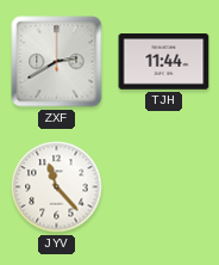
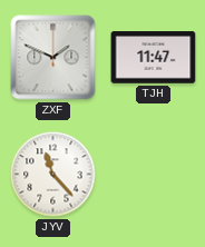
ZXF: 2:40 -> 1:49 (53, 58)
TJH: 11:44 -> 11:47 (154, 58)
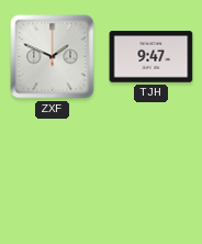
TJH: 11:47 -> 9:47 (151, 57)
JYV: 11:23 -> none (53, 175)
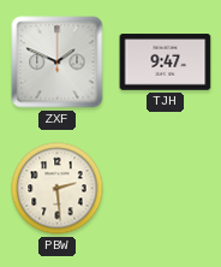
PBW: none -> 2:29 (58, 189)
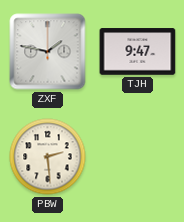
ZXF: 1:49 -> 1:47 (48, 52)
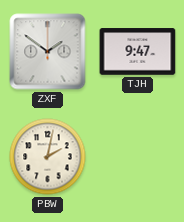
ZXF: 1:47 -> 1:51 (48, 52)
PBW: 2:29 -> 2:02 (48, 157)
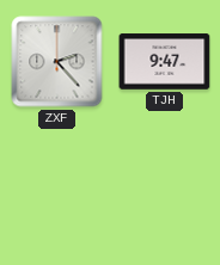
ZXF: 1:51 -> 2:23 (57, 62)
PBW: 2:02 -> none (48, 157)
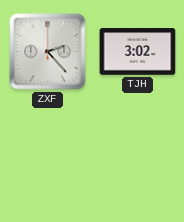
TJH: 9:47 -> 3:02 (138, 52)
